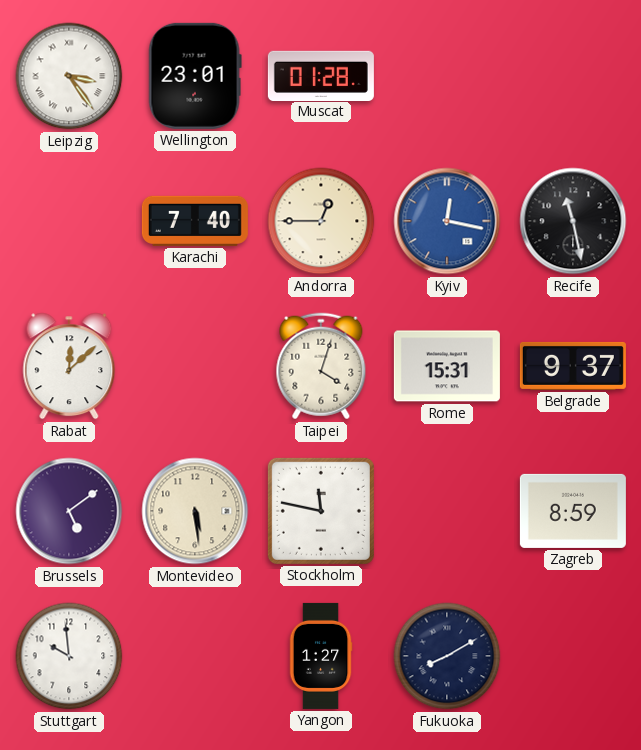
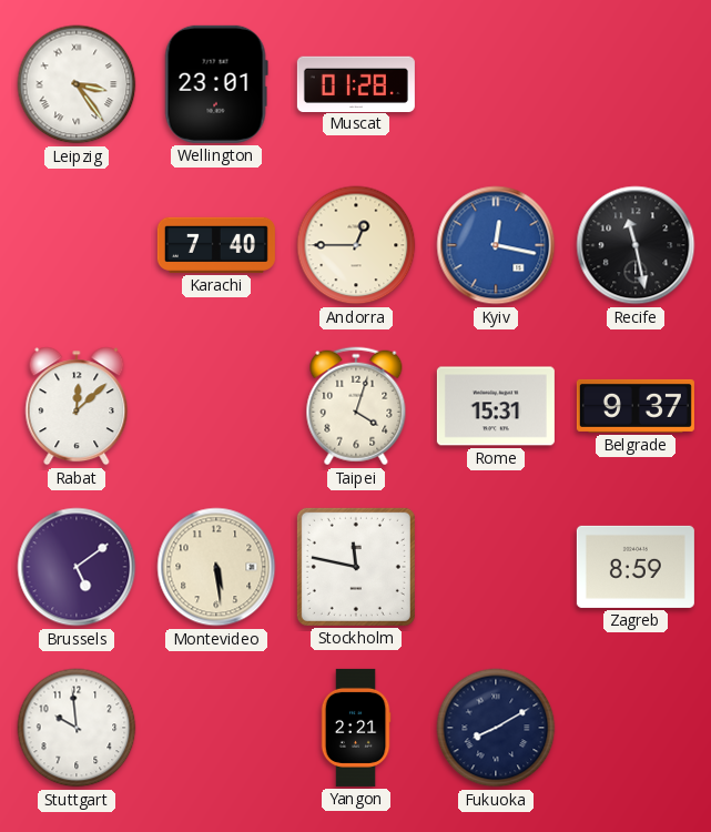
Yangon: 1:27 -> 2:21 (356, 728)
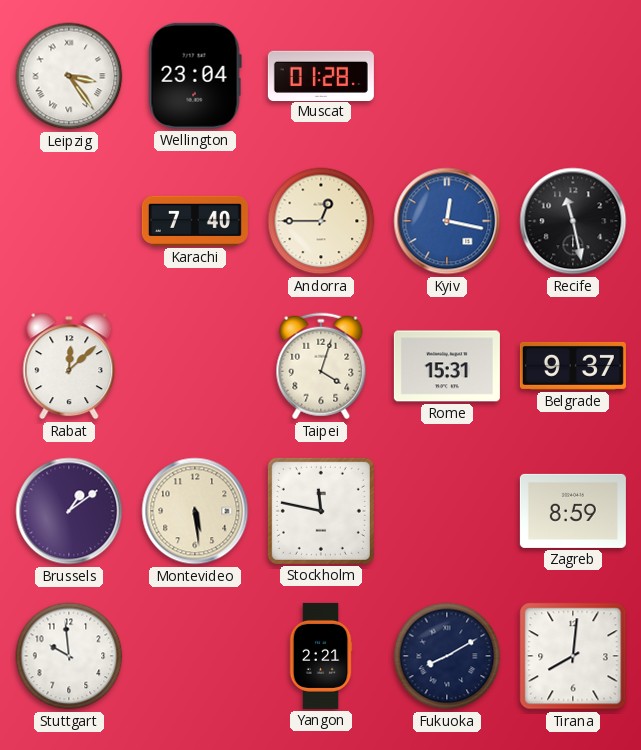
Wellington: 23:01 -> 23:04 (195, 76)
Brussels: 5:09 -> 1:09 (69, 511)
Tirana: none -> 8:01 (573, 656)
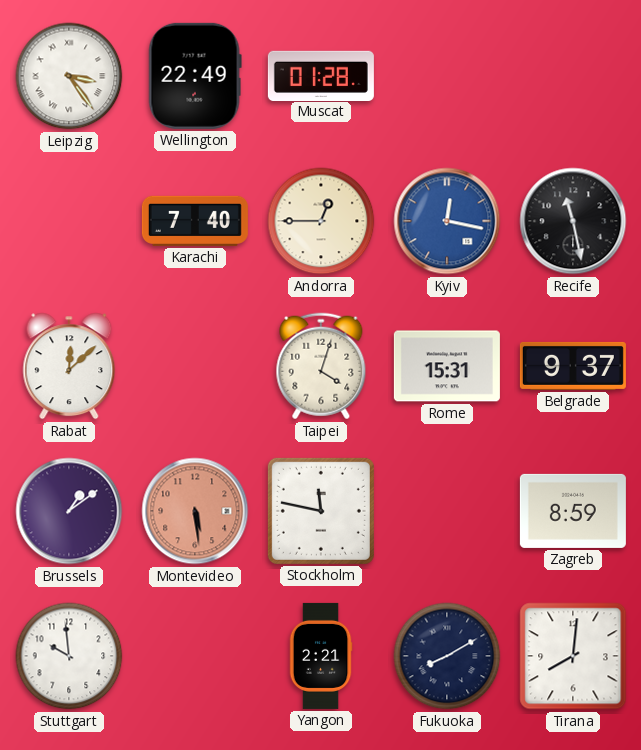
Wellington: 23:04 -> 22:49 (195, 76)
Montevideo dial: cream -> salmon (195, 511)
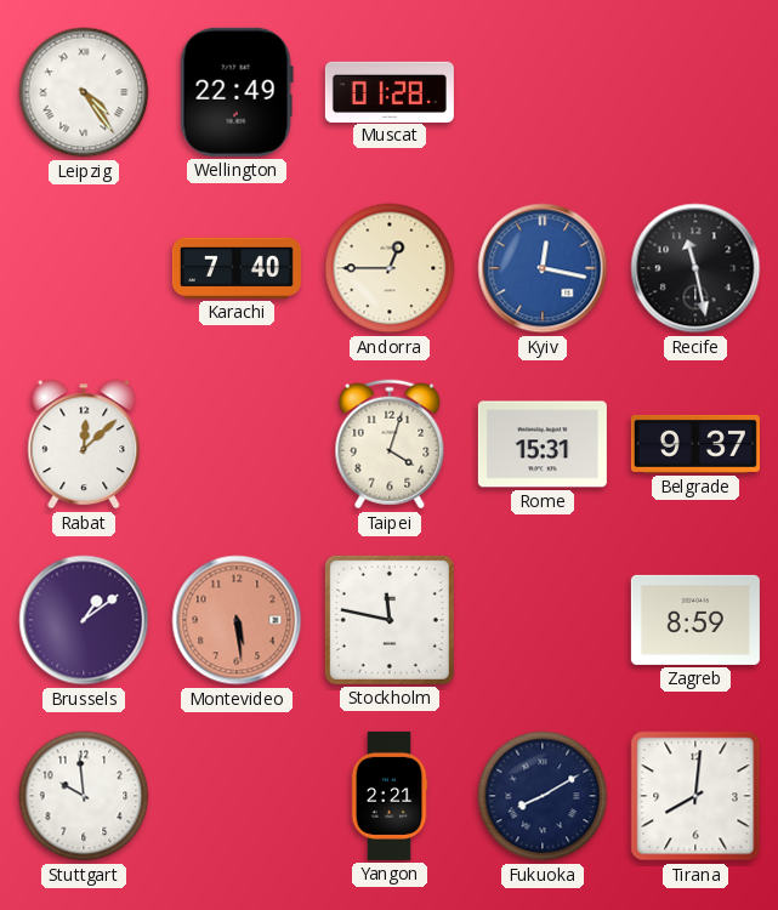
Leipzig: 3:24 -> 4:24 (84, 92)
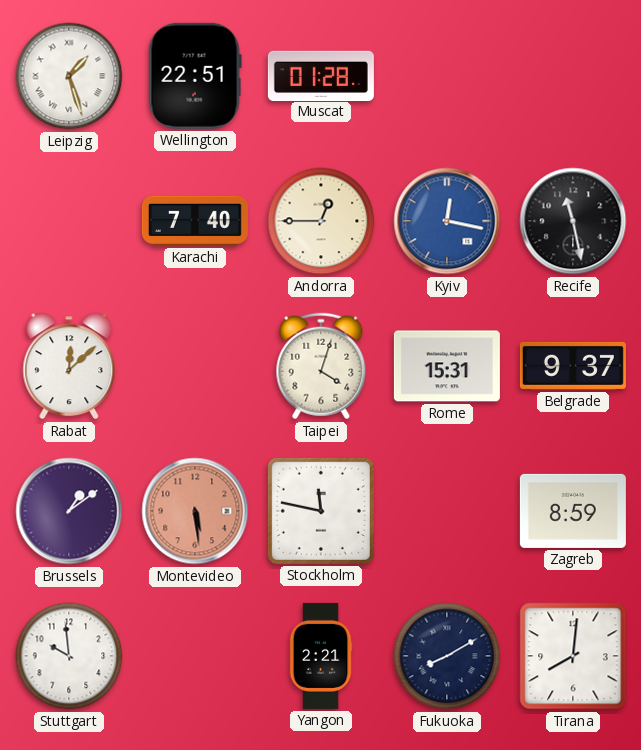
Leipzig: 4:24 -> 1:27 (69, 76)
Wellington: 22:49 -> 22:51 (195, 76)
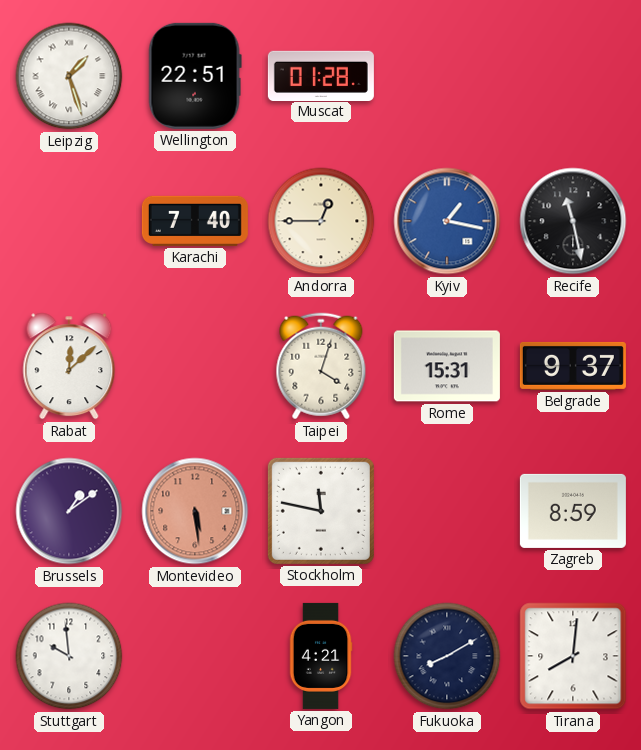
Kyiv: 12:17 -> 1:17 (447, 221)
Yangon: 2:21 -> 4:21 (321, 656)
